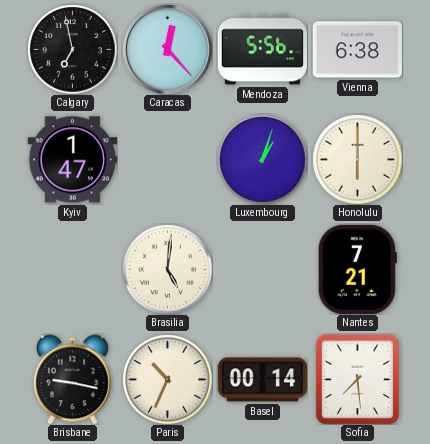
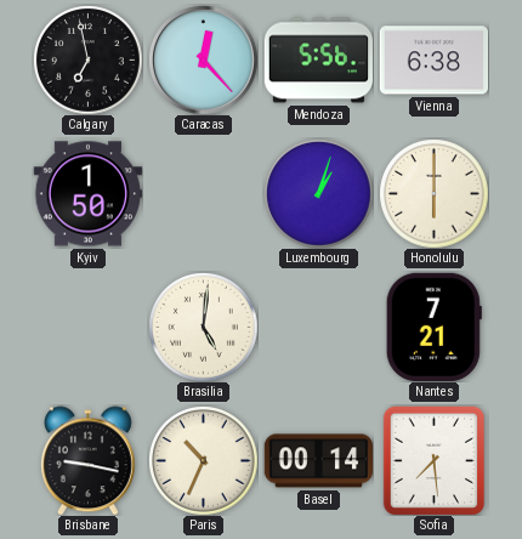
Kyiv: 1:47 -> 1:50 (87, 194)
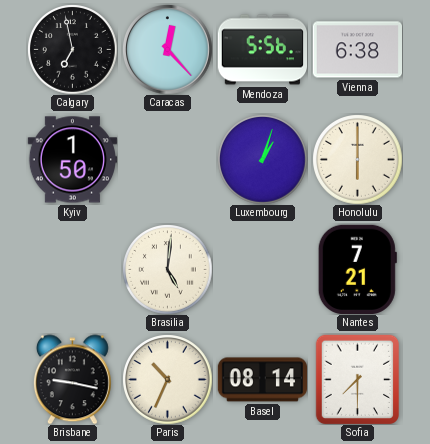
Basel: 00:14 -> 08:14 (262, 380)
Sofia: 7:29 -> 7:30 (357, 379)
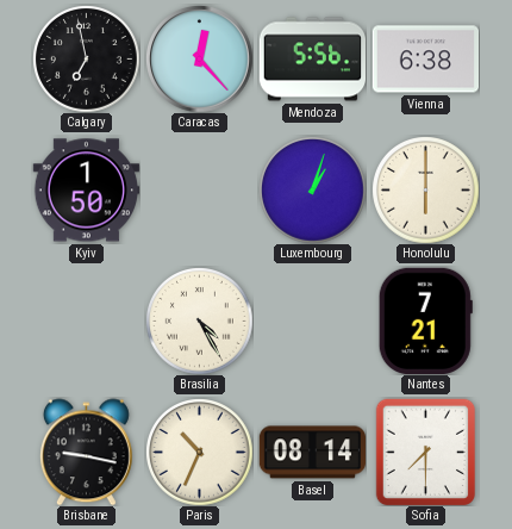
Brasilia: 5:01 -> 4:25 (199, 320)
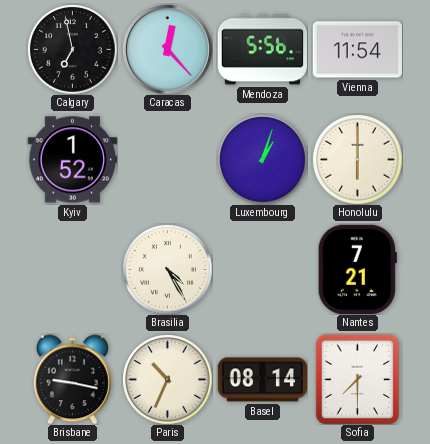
Vienna: 6:38 -> 11:54 (357, 50)
Kyiv: 1:50 -> 1:52 (72, 160)
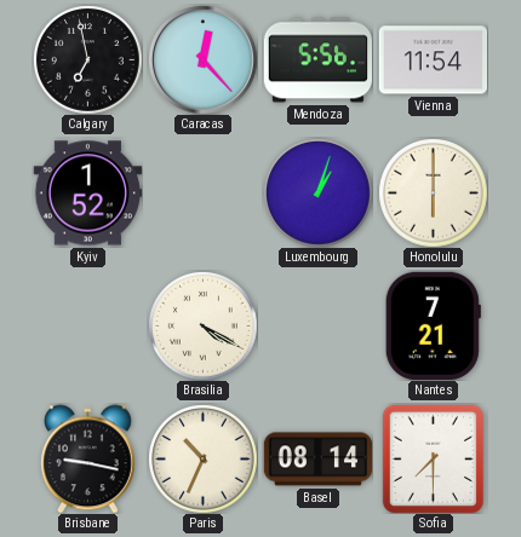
Brasilia: 4:25 -> 4:20 (202, 325)
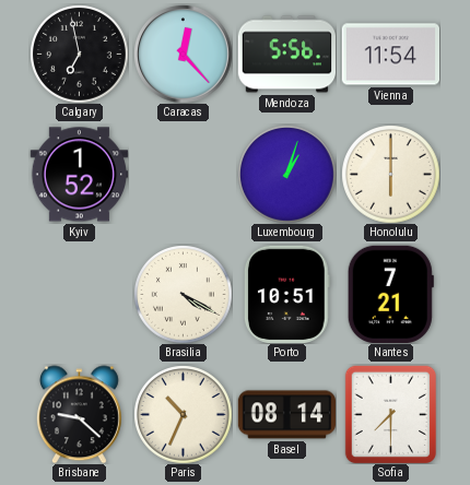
Porto: none -> 10:51 (287, 294)
Brisbane: 9:17 -> 9:22 (79, 414)
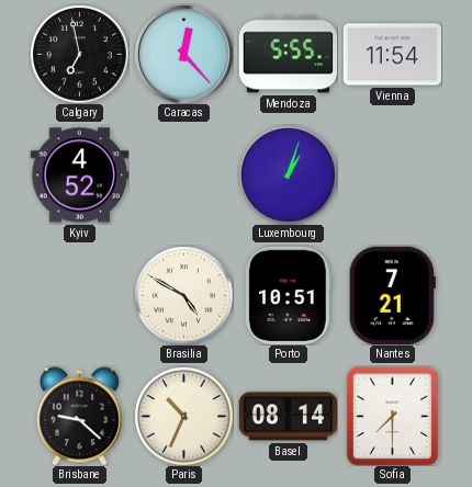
Mendoza: 5:56 -> 5:55 (288, 55)
Kyiv: 1:52 -> 4:52 (79, 175)
Honolulu: 6:00 -> none (390, 174)
Brasilia: 4:20 -> 4:50 (183, 295)
